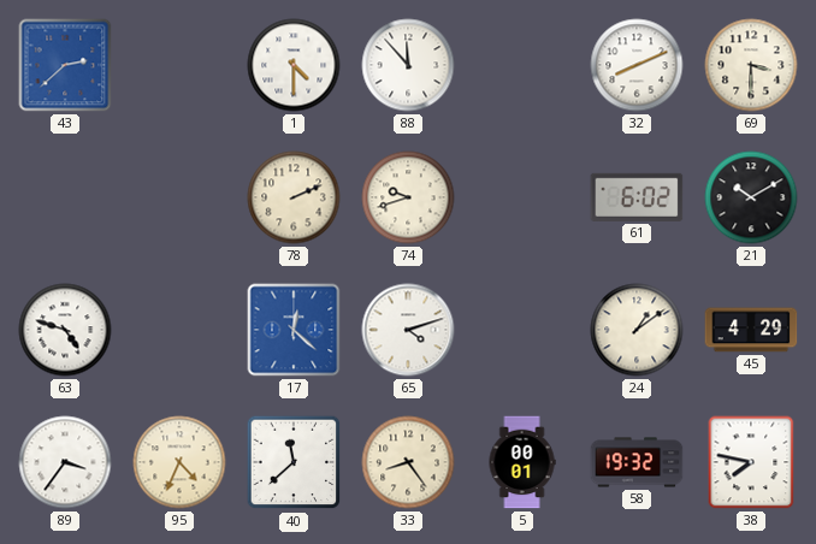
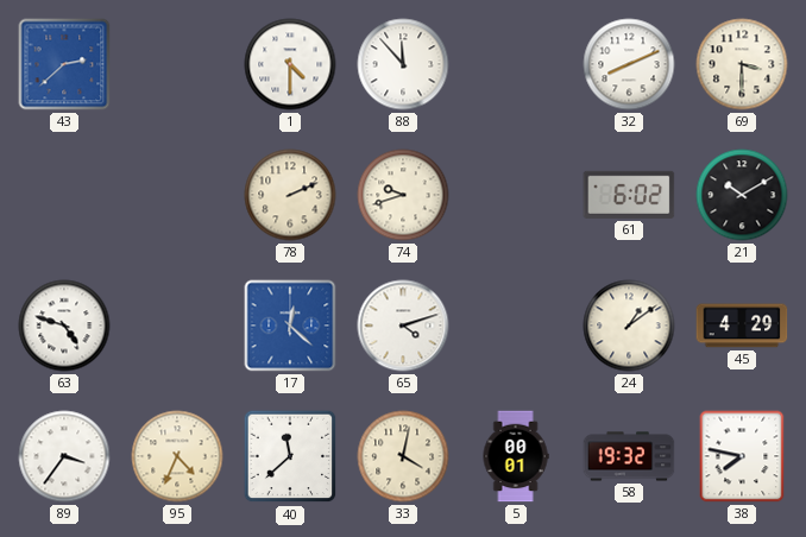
33: 8:24 -> 4:02 (403, 456)
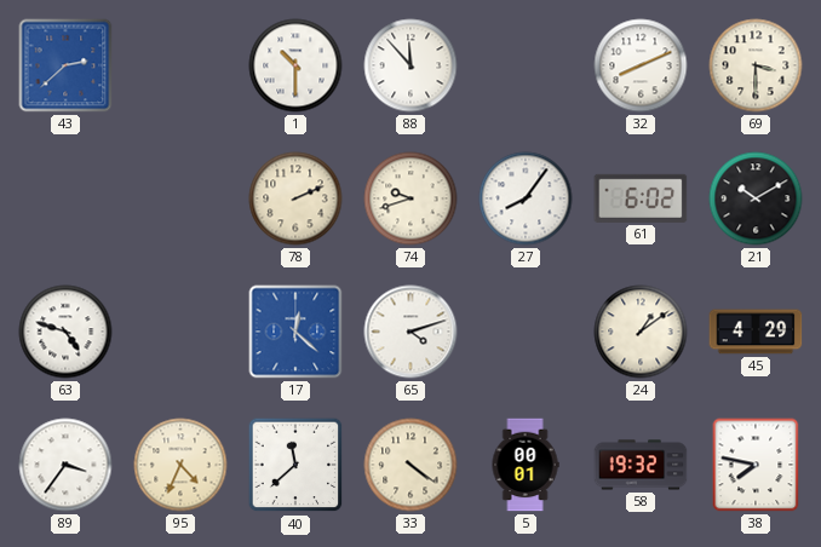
1: 4:30 -> 10:30 (295, 65)
27: none -> 8:06 (526, 198)
33: 4:02 -> 4:21 (410, 465)
